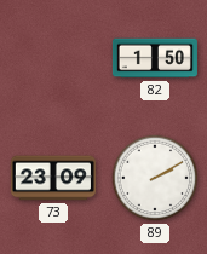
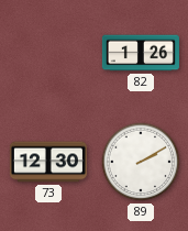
82: 1:50 -> 1:26 (141, 53)
73: 23:09 -> 12:30 (48, 162)
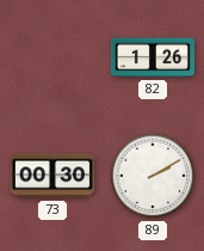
73: 12:30 -> 00:30 (52, 176)
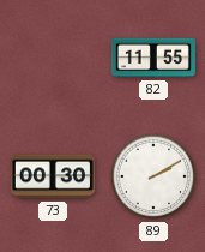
82: 1:26 -> 11:55 (153, 58)
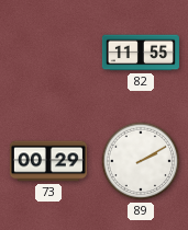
73: 00:30 -> 00:29 (48, 161)
